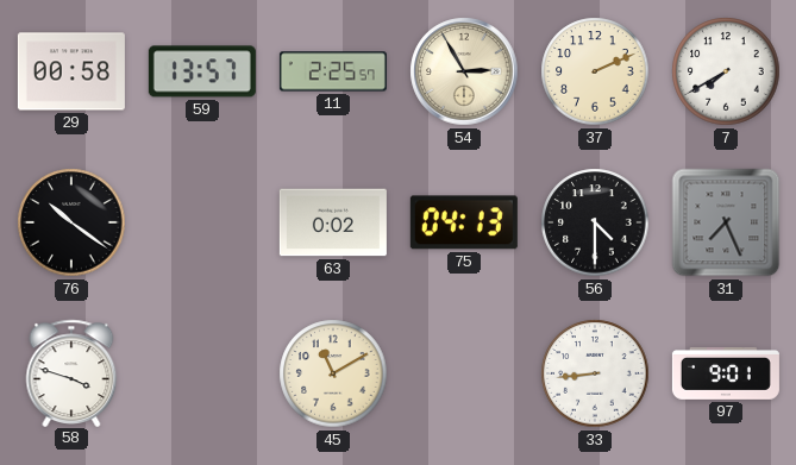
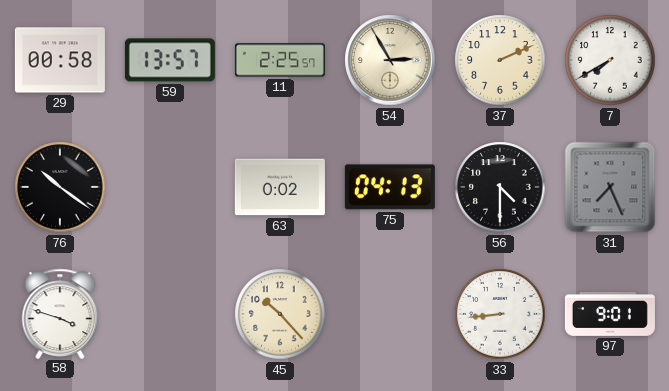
45: 11:10 -> 10:23 (280, 314)
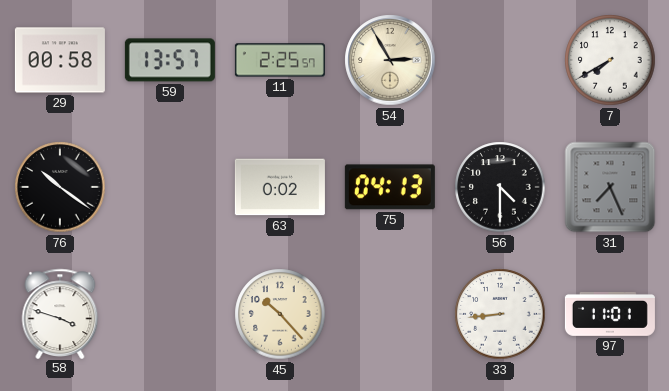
37: 2:11 -> none (500, 60)
97: 9:01 -> 11:01 (610, 314)
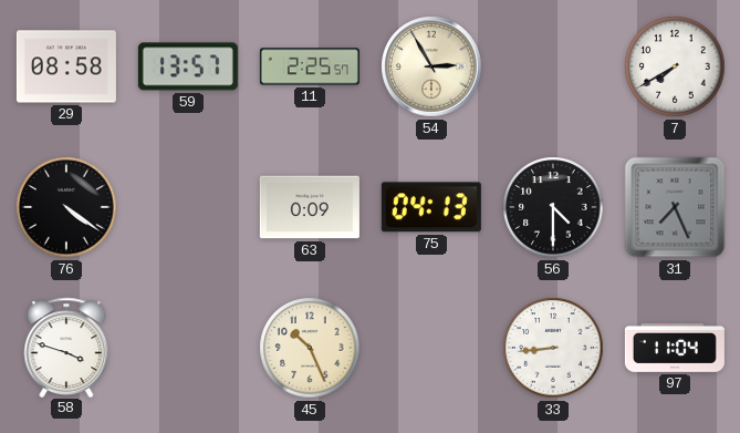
29: 00:58 -> 08:58 (66, 66)
76: 10:21 -> 4:21 (66, 207)
63: 0:02 -> 0:09 (310, 207)
45: 10:23 -> 10:26 (310, 348)
97: 11:01 -> 11:04 (675, 348)
